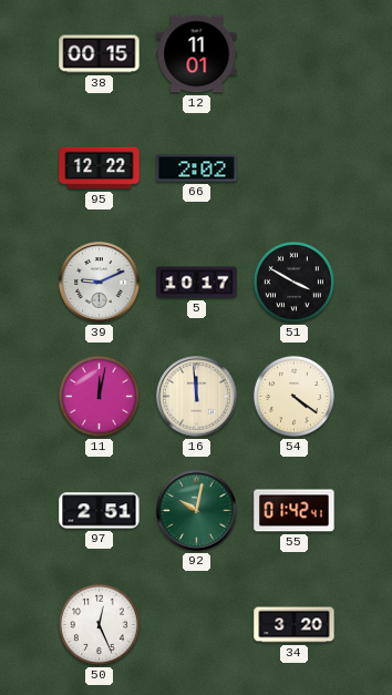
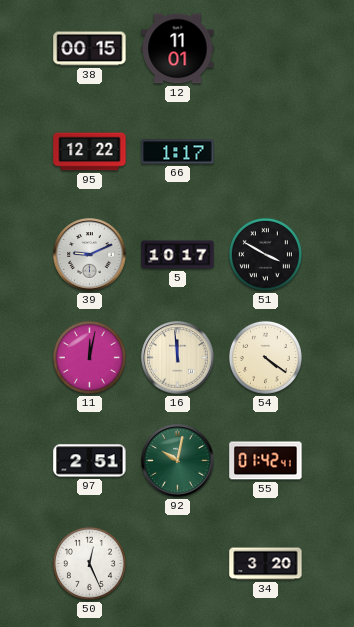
66: 2:02 -> 1:17 (178, 152)
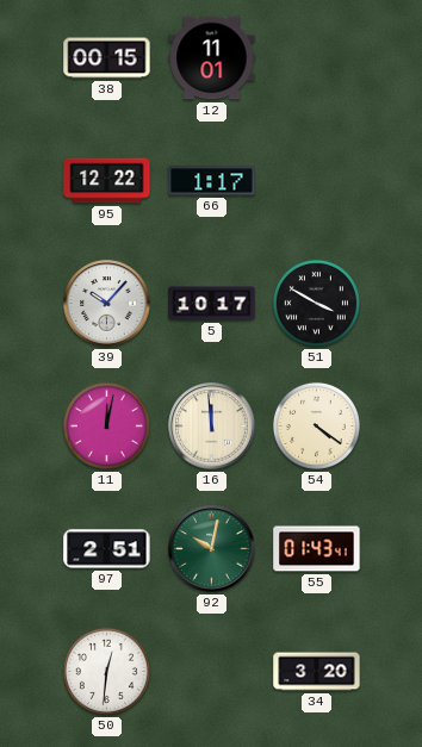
39: 9:11 -> 10:07 (107, 304)
55: 01:42 -> 01:43 (317, 549)
50: 12:26 -> 12:31 (106, 671)
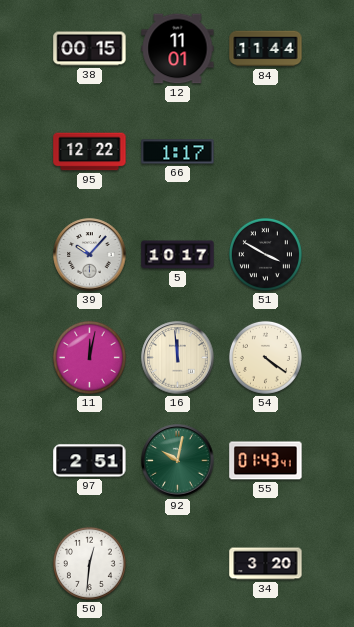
84: none -> 11:44 (266, 49)
